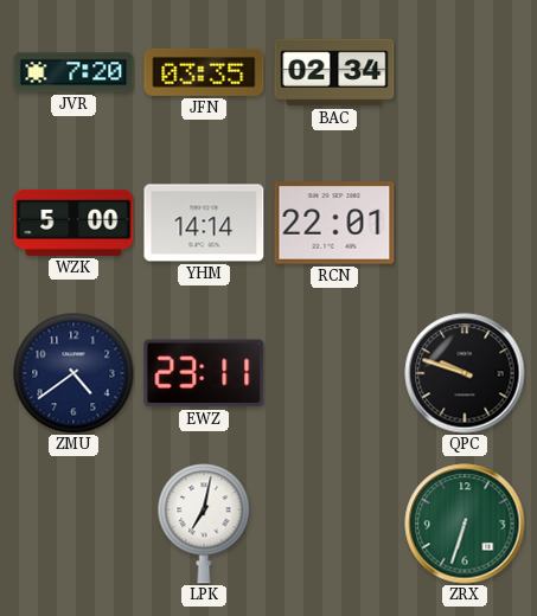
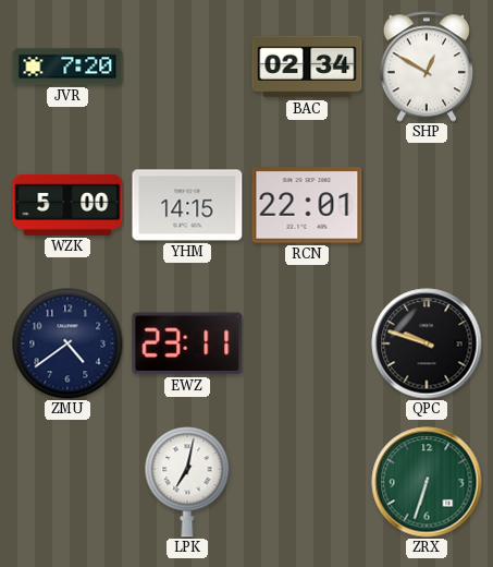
JFN: 03:35 -> none (204, 72)
SHP: none -> 12:50 (427, 67)
YHM: 14:14 -> 14:15 (187, 205)
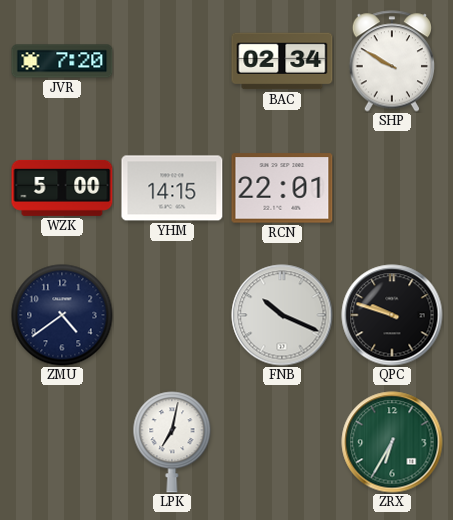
SHP: 12:50 -> 9:50 (392, 61)
EWZ: 23:11 -> none (187, 343)
FNB: none -> 10:19 (282, 315)
ZRX: 6:33 -> 6:35 (392, 442)
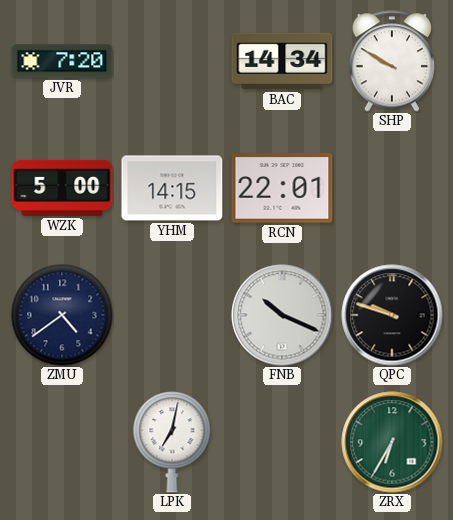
BAC: 02:34 -> 14:34 (282, 61)
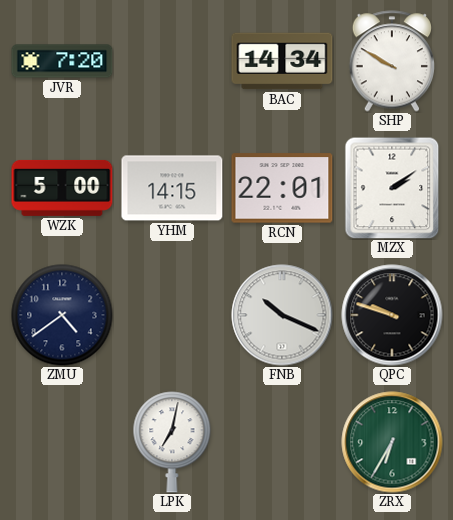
MZX: none -> 2:09 (392, 188)
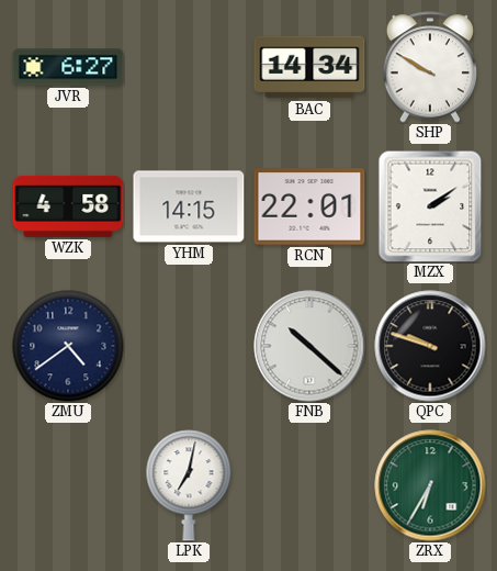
JVR: 7:20 -> 6:27 (68, 67)
WZK: 5:00 -> 4:58 (68, 206)
FNB: 10:19 -> 10:22 (309, 346)
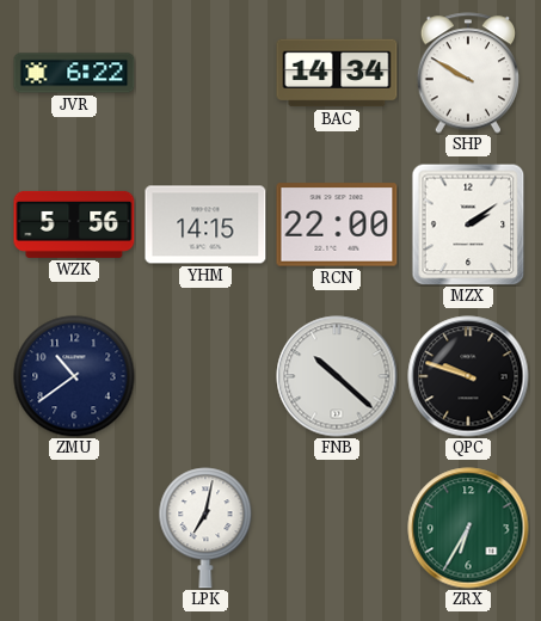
JVR: 6:27 -> 6:22 (74, 73)
WZK: 4:58 -> 5:56 (74, 225)
RCN: 22:01 -> 22:00 (337, 225)
ZMU: 4:39 -> 10:39 (74, 376)
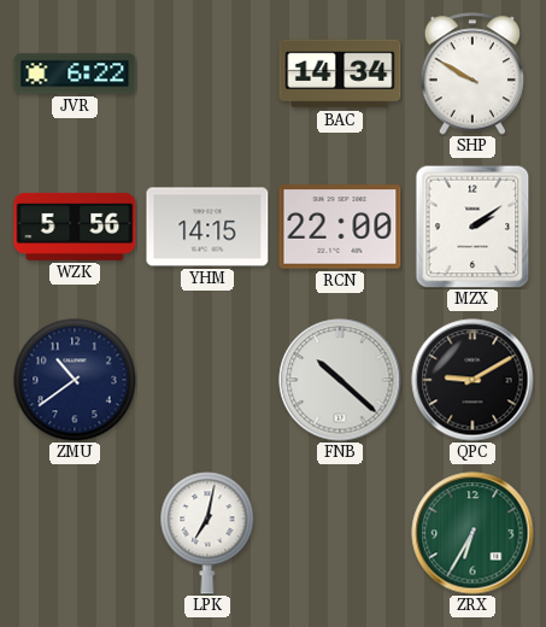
QPC: 9:48 -> 9:10 (472, 380)
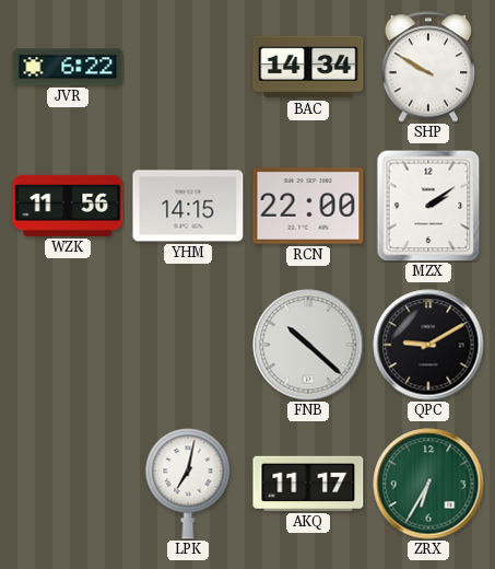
WZK: 5:56 -> 11:56 (68, 206)
ZMU: 10:39 -> none (75, 380)
AKQ: none -> 11:17 (308, 484)
